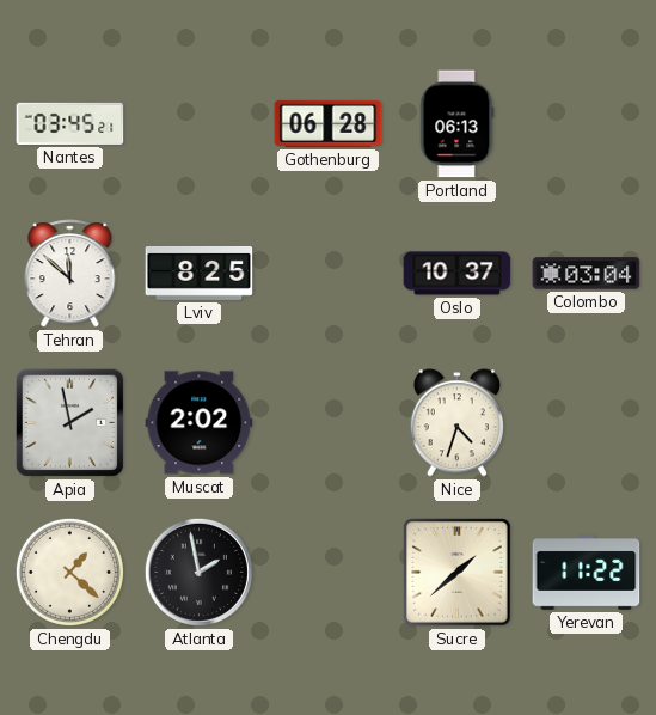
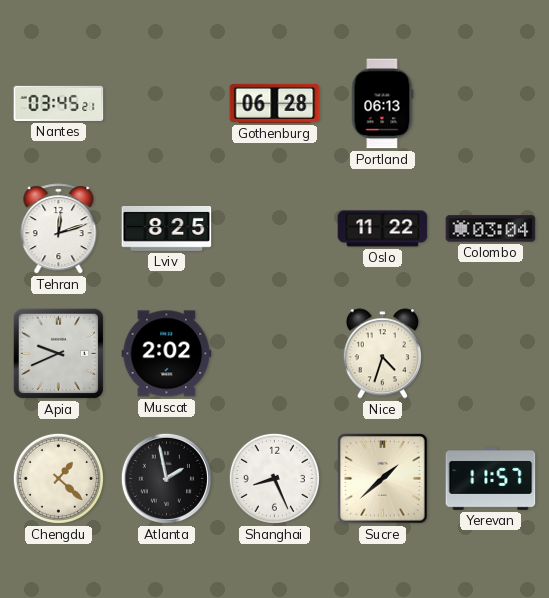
Tehran: 11:52 -> 12:12 (59, 229)
Oslo: 10:37 -> 11:22 (383, 229)
Apia: 1:58 -> 9:41 (58, 353)
Shanghai: none -> 8:26 (274, 478)
Yerevan: 11:22 -> 11:57 (491, 479)
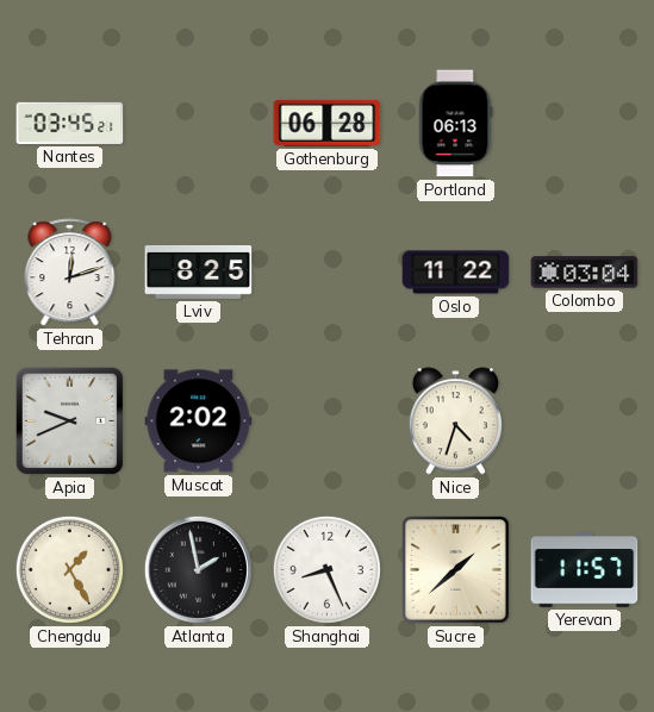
Chengdu: 1:22 -> 1:25 (69, 569)
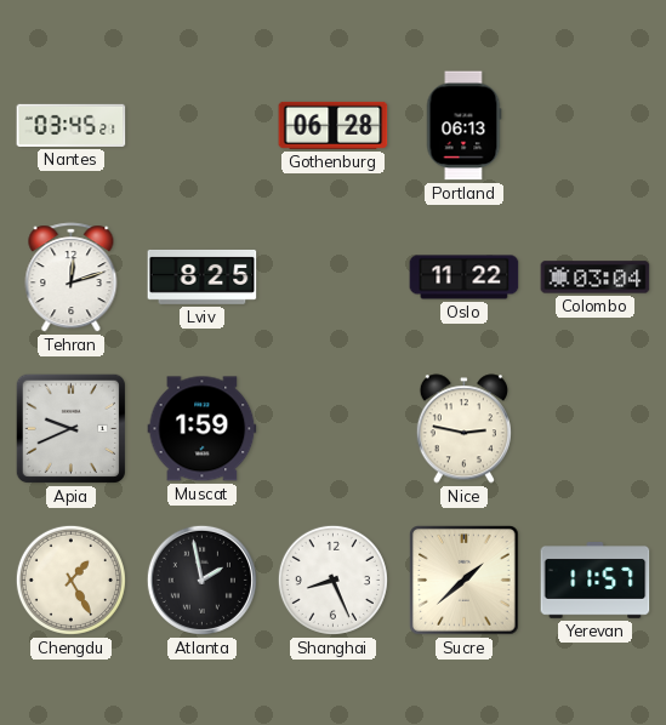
Muscat: 2:02 -> 1:59 (203, 429)
Nice: 4:33 -> 2:47 (463, 429)
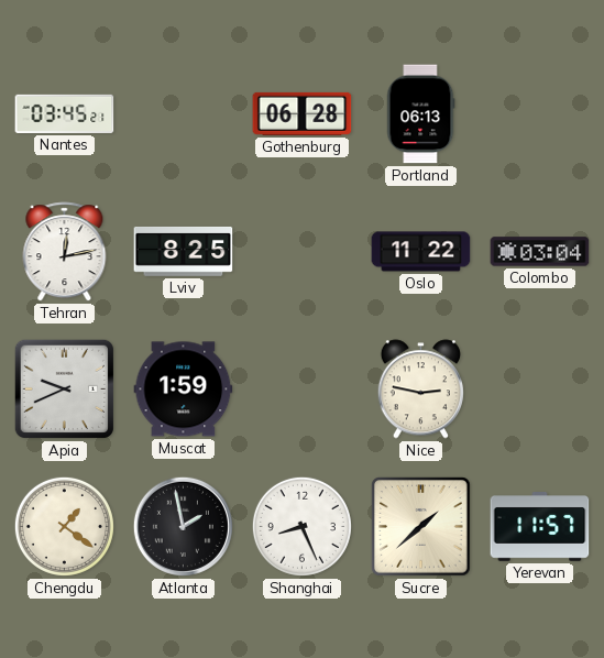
Tehran: 12:12 -> 12:13 (65, 252)
Chengdu: 1:25 -> 1:21 (64, 526)
